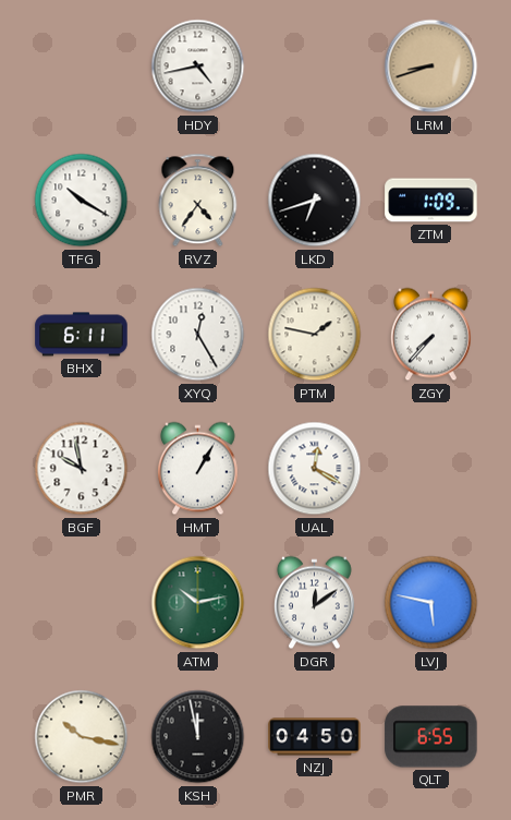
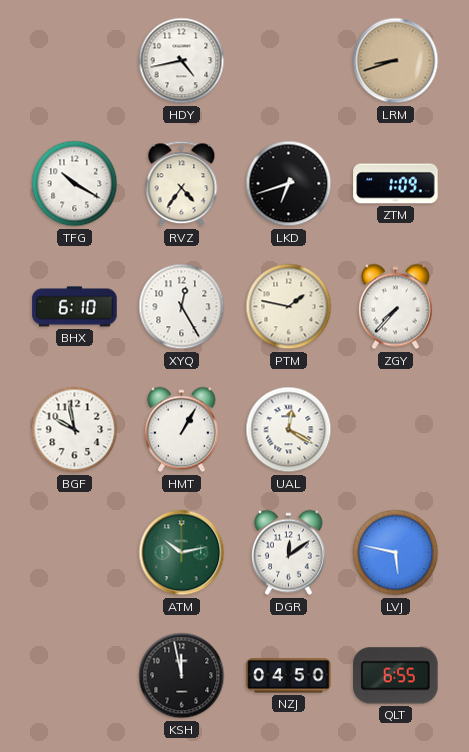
BHX: 6:11 -> 6:10 (75, 307)
PMR: 10:17 -> none (82, 737)
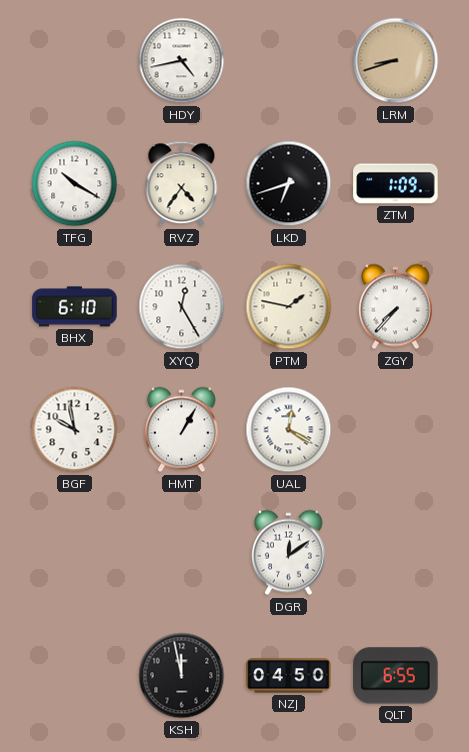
ATM: 10:13 -> none (182, 553)
LVJ: 5:47 -> none (396, 553)
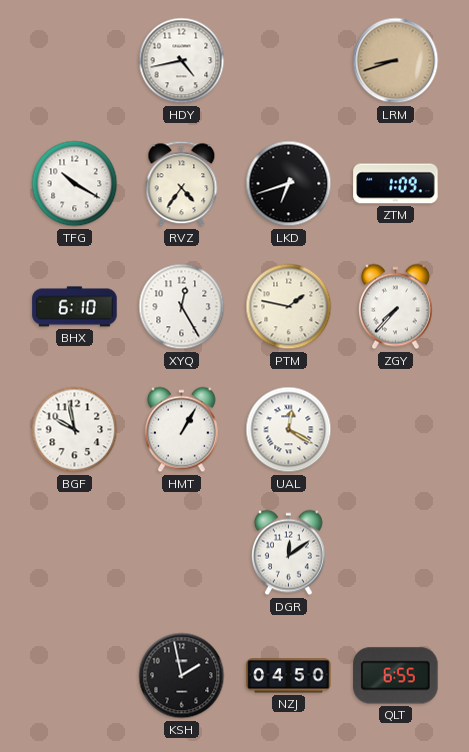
KSH: 11:58 -> 1:58 (182, 676)
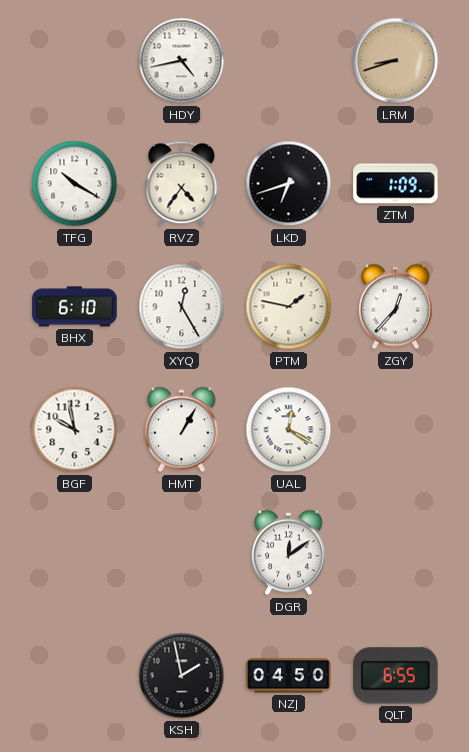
ZGY: 7:37 -> 12:37 (395, 307)
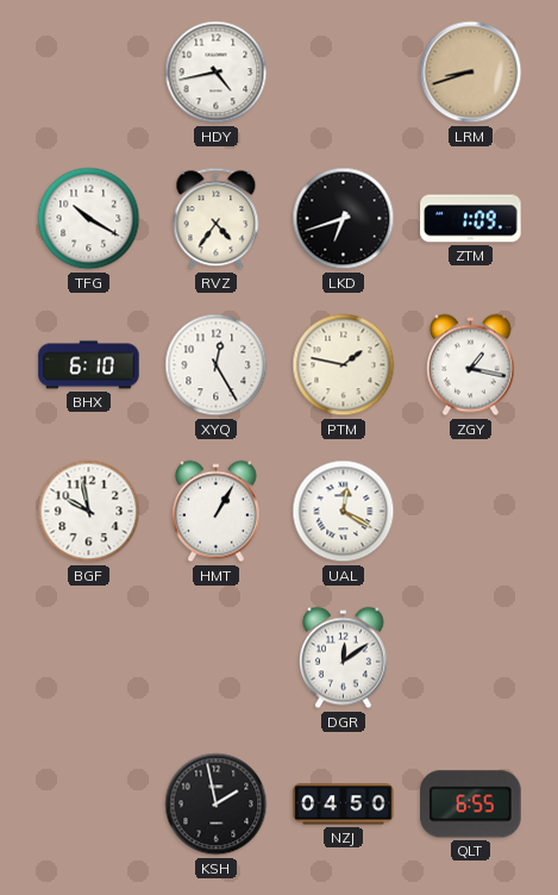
ZGY: 12:37 -> 1:17 (470, 365)
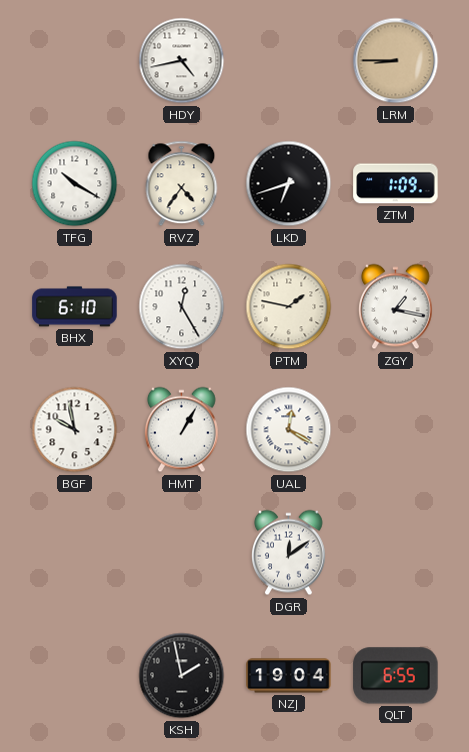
LRM: 8:42 -> 8:45 (396, 61)
NZJ: 04:50 -> 19:04 (289, 676)
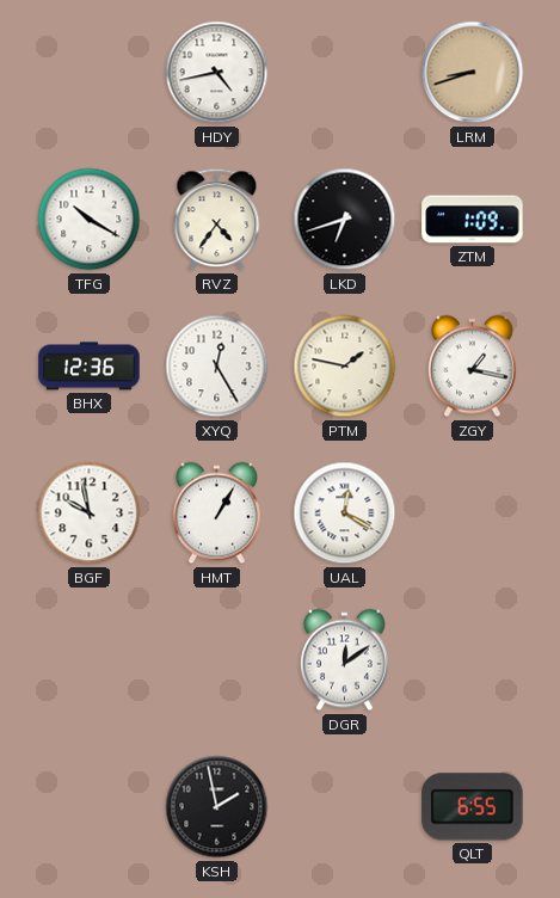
LRM: 8:45 -> 8:42 (473, 73)
BHX: 6:10 -> 12:36 (90, 367)
NZJ: 19:04 -> none (289, 676)
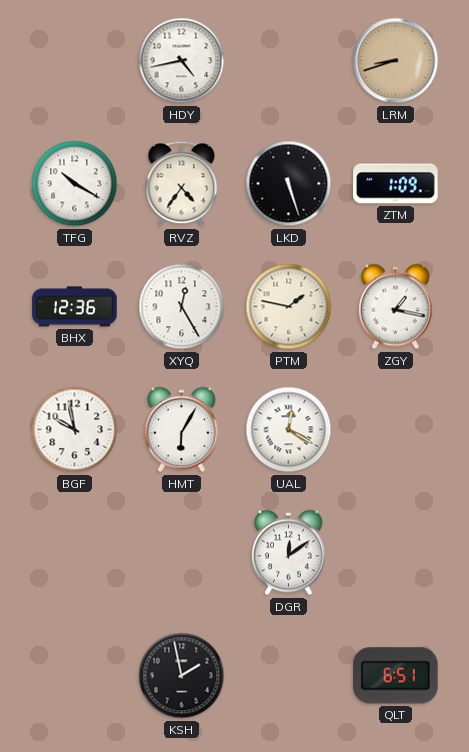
LKD: 6:42 -> 5:27 (289, 184)
HMT: 1:05 -> 6:05 (181, 430)
QLT: 6:55 -> 6:51 (396, 676)
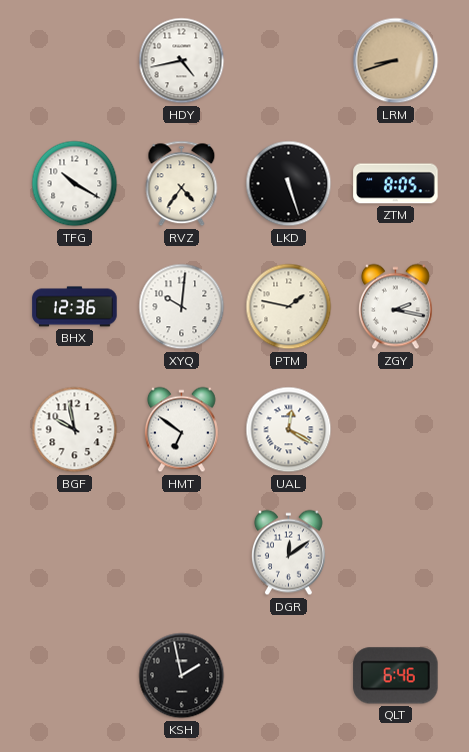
ZTM: 1:09 -> 8:05 (396, 184)
XYQ: 12:25 -> 10:01 (182, 307)
ZGY: 1:17 -> 2:17 (395, 307)
HMT: 6:05 -> 6:51 (181, 430)
QLT: 6:51 -> 6:46 (396, 676)
